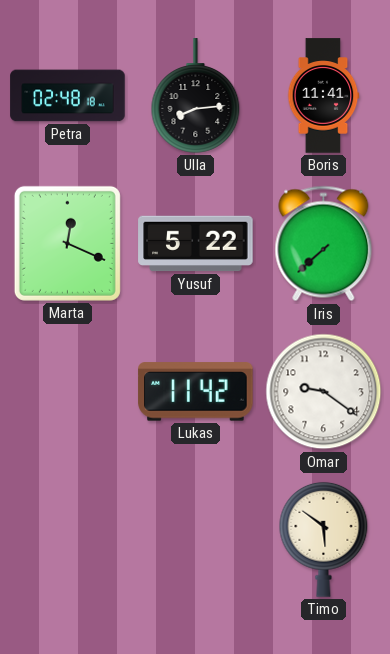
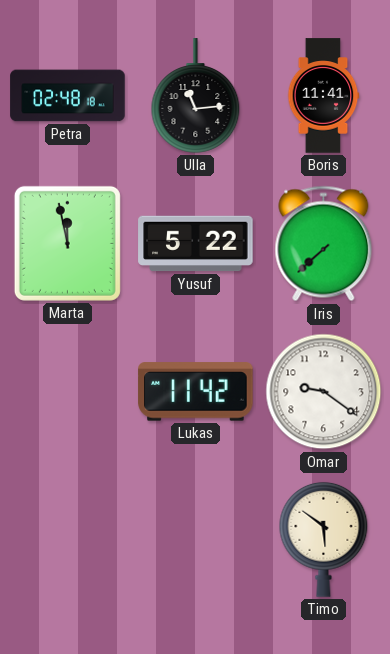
Ulla: 8:14 -> 11:14 (196, 96)
Marta: 12:19 -> 11:58 (67, 243)
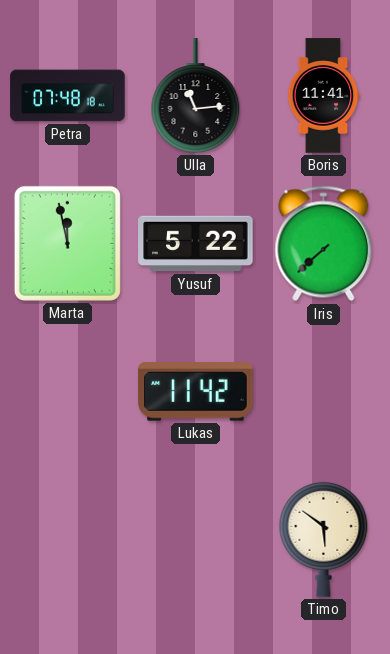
Petra: 02:48 -> 07:48 (68, 96)
Omar: 9:21 -> none (324, 392)
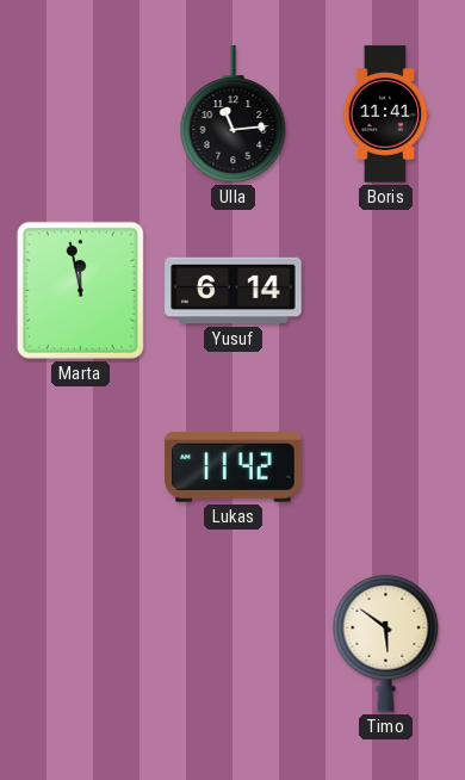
Petra: 07:48 -> none (68, 96)
Yusuf: 5:22 -> 6:14 (234, 291)
Iris: 7:38 -> none (324, 244)
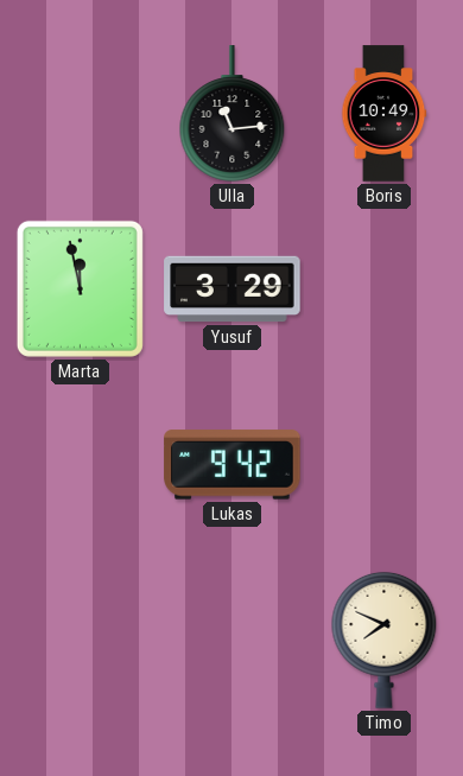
Boris: 11:41 -> 10:49 (383, 114)
Yusuf: 6:14 -> 3:29 (233, 290)
Lukas: 11:42 -> 9:42 (233, 465)
Timo: 5:51 -> 7:49 (385, 640)
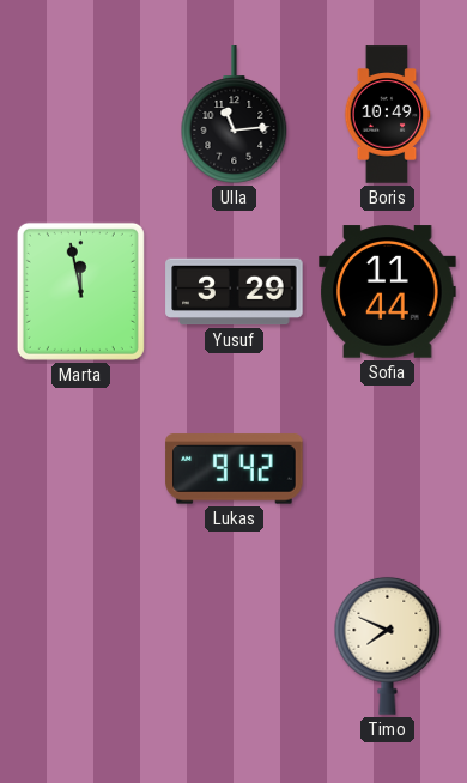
Sofia: none -> 11:44 (388, 292)
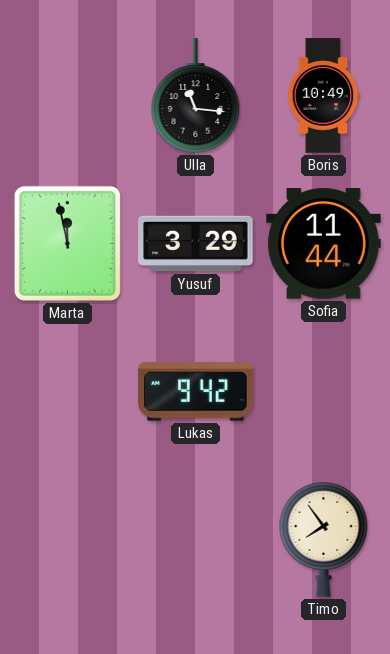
Ulla: 11:14 -> 11:16 (196, 96)
Timo: 7:49 -> 7:54 (324, 539)
